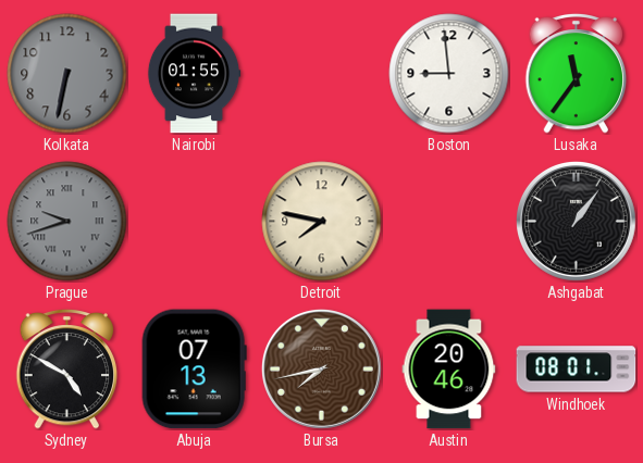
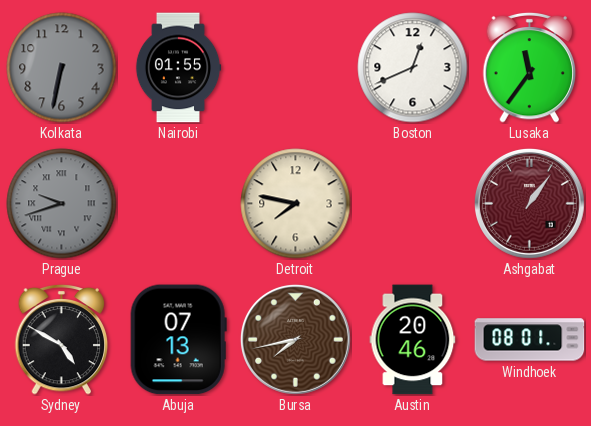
Boston: 8:59 -> 12:41 (413, 68)
Ashgabat dial: black -> burgundy (529, 203)
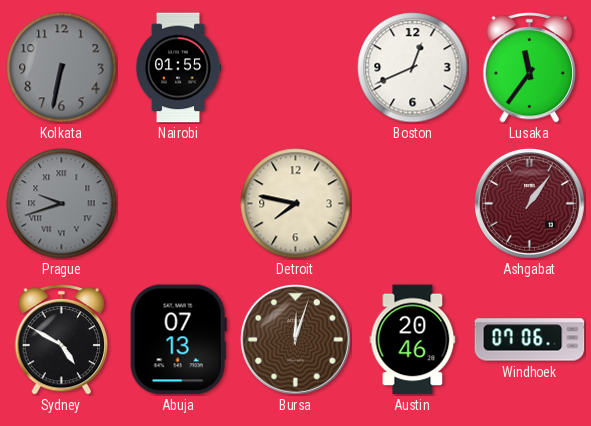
Bursa: 7:43 -> 12:03 (295, 339)
Windhoek: 08:01 -> 07:06 (530, 340)
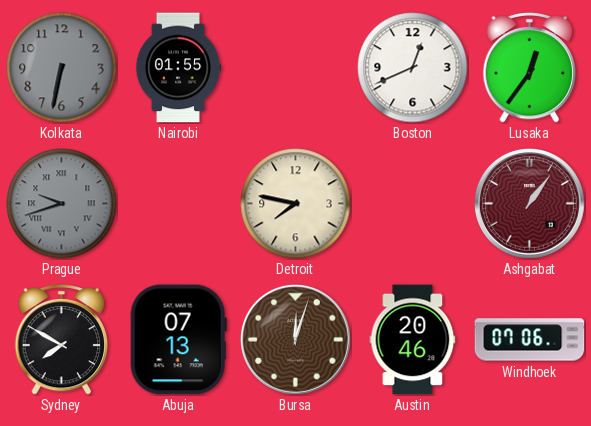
Lusaka: 11:36 -> 12:36 (530, 67)
Sydney: 4:50 -> 7:50 (62, 339)
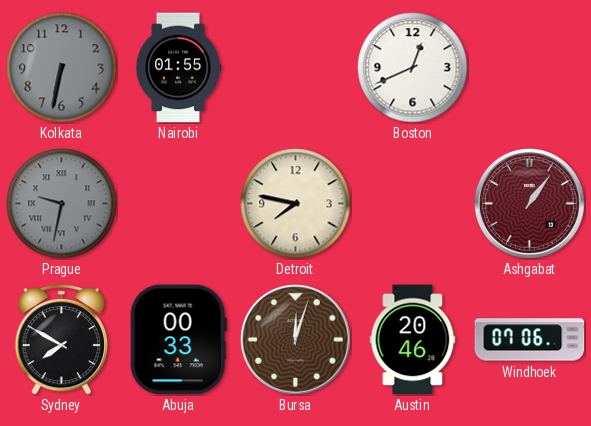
Lusaka: 12:36 -> none (530, 67)
Prague: 9:42 -> 9:32 (62, 204)
Abuja: 07:13 -> 00:33 (178, 340)
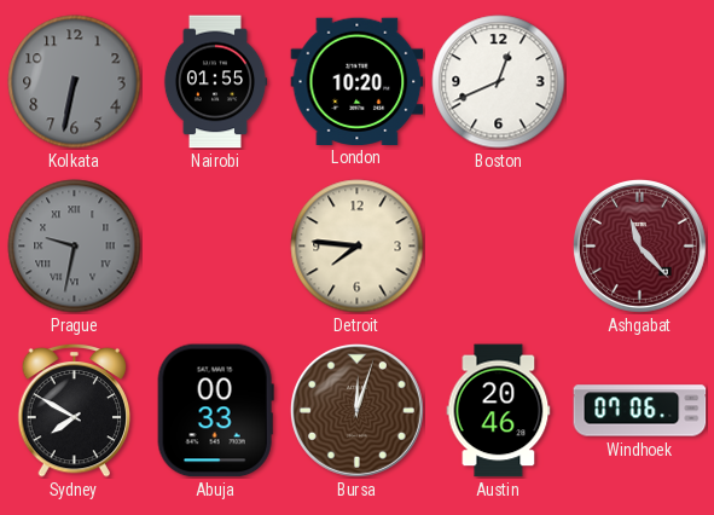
London: none -> 10:20 (358, 81)
Detroit: 7:47 -> 7:46 (358, 247)
Ashgabat: 1:06 -> 11:23 (639, 245)
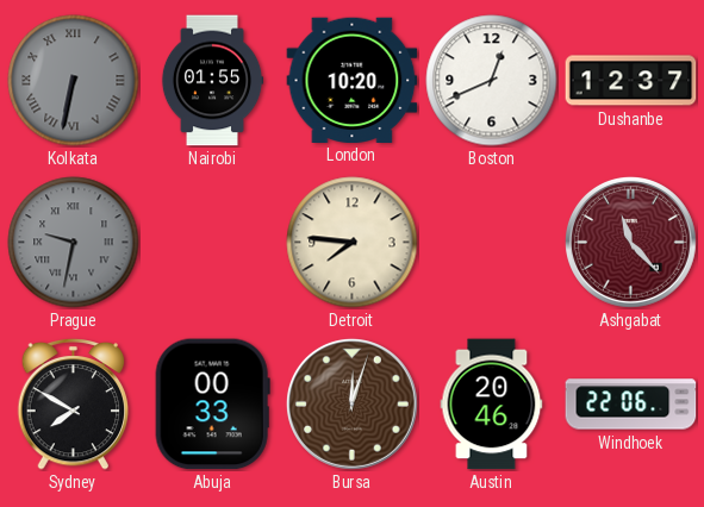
Kolkata numerals: Arabic -> Roman (74, 81)
Dushanbe: none -> 12:37 (631, 81)
Windhoek: 07:06 -> 22:06 (631, 405)
